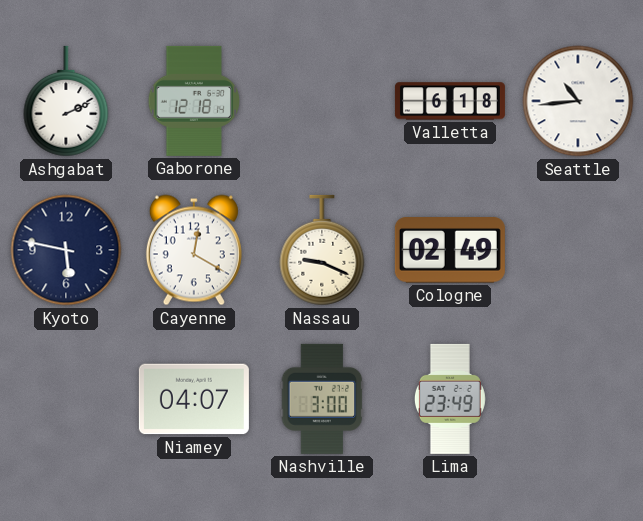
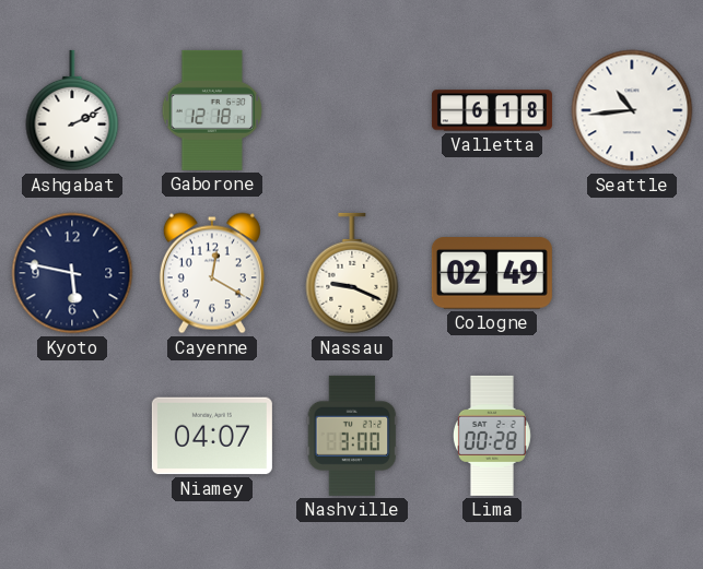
Lima: 23:49 -> 00:28 (492, 436)
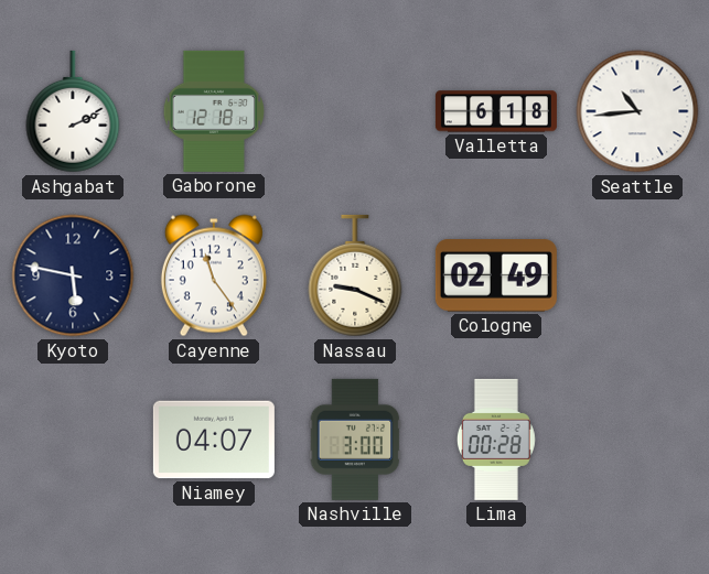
Cayenne: 12:20 -> 11:24 (214, 275)
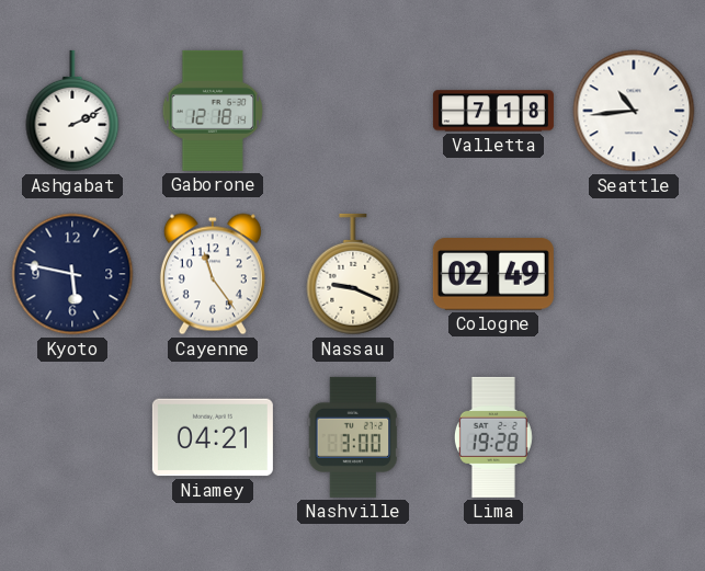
Valletta: 6:18 -> 7:18 (493, 111)
Niamey: 04:07 -> 04:21 (213, 437)
Lima: 00:28 -> 19:28 (493, 437)
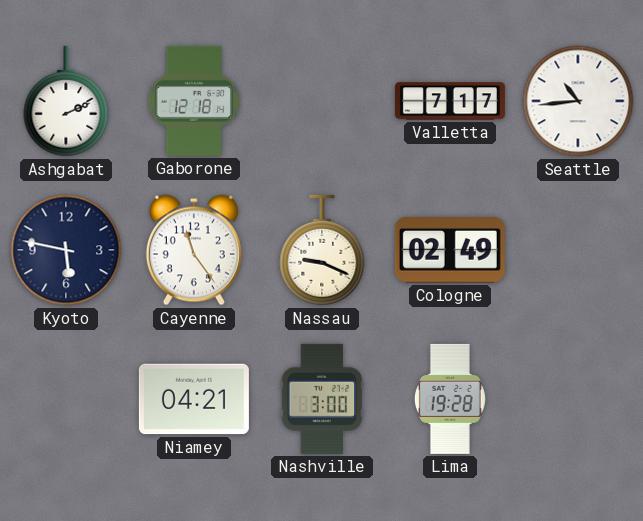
Valletta: 7:18 -> 7:17 (450, 101)
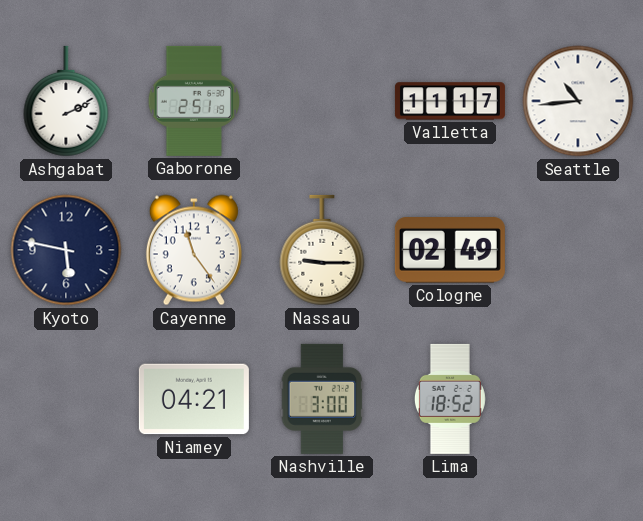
Gaborone: 12:18 -> 2:51 (193, 101)
Valletta: 7:17 -> 11:17 (450, 101)
Nassau: 9:19 -> 9:15 (322, 250)
Lima: 19:28 -> 18:52 (450, 399)
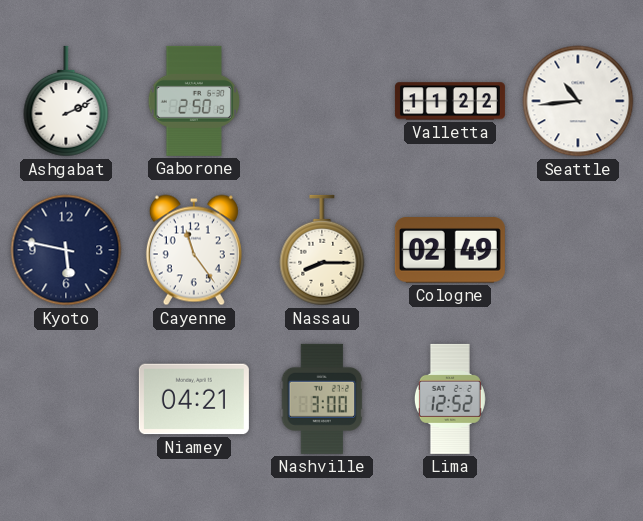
Gaborone: 2:51 -> 2:50 (193, 101)
Valletta: 11:17 -> 11:22 (450, 101)
Nassau: 9:15 -> 8:15 (322, 250)
Lima: 18:52 -> 12:52 (450, 399)
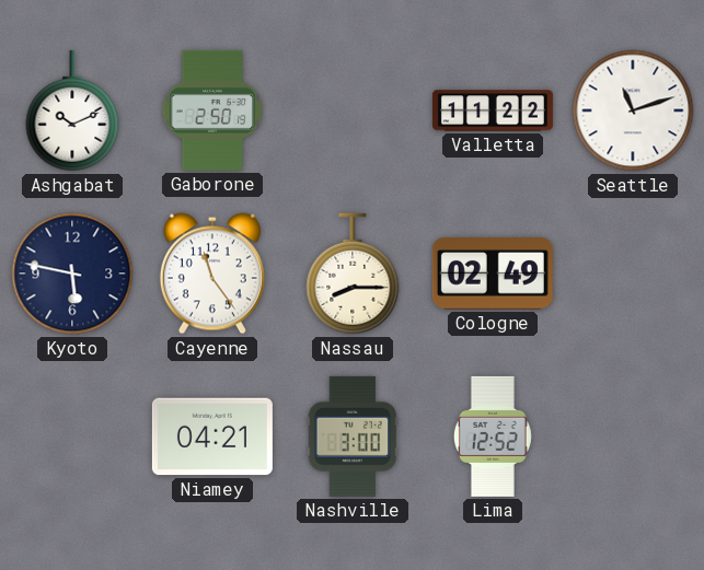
Ashgabat: 2:11 -> 10:11 (72, 110)
Seattle: 10:44 -> 11:12 (633, 110)
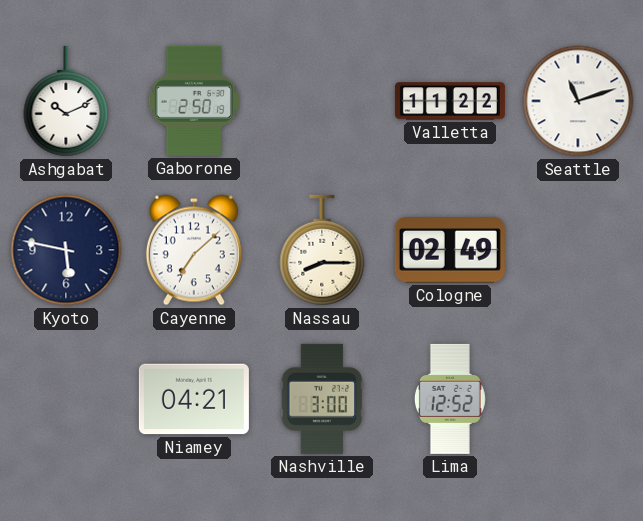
Cayenne: 11:24 -> 7:08 (194, 250)
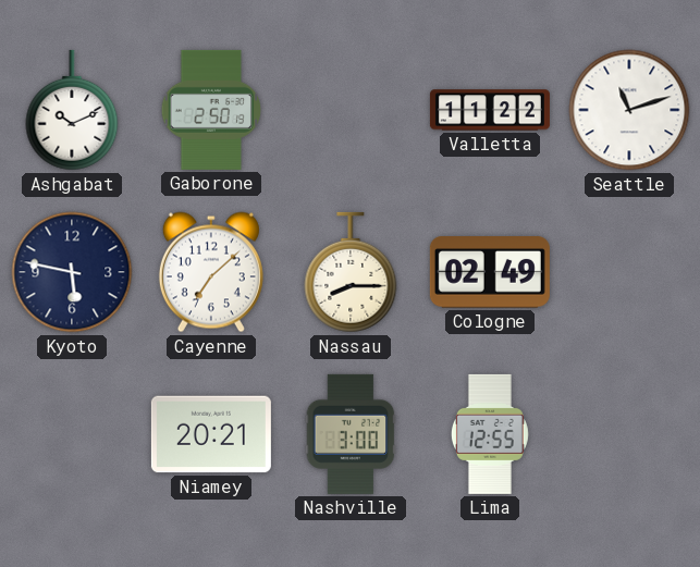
Niamey: 04:21 -> 20:21 (211, 434)
Lima: 12:52 -> 12:55 (490, 434)
